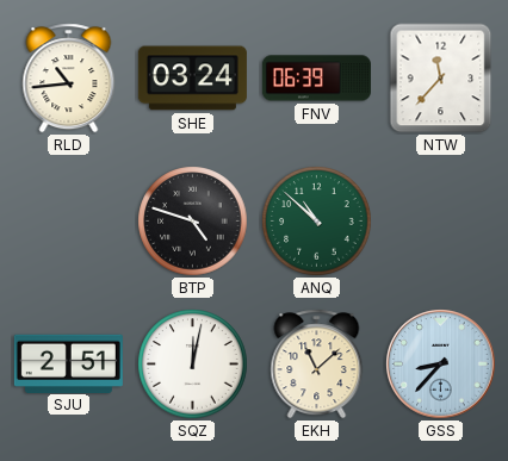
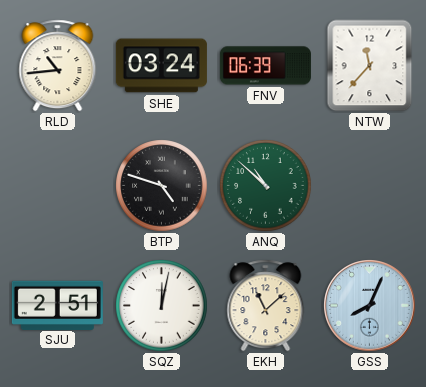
GSS: 8:37 -> 8:04 (370, 306)
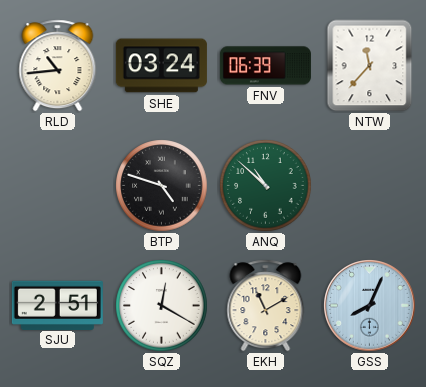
SQZ: 12:02 -> 12:20 (162, 306)
EKH: 11:08 -> 11:10 (266, 306)
